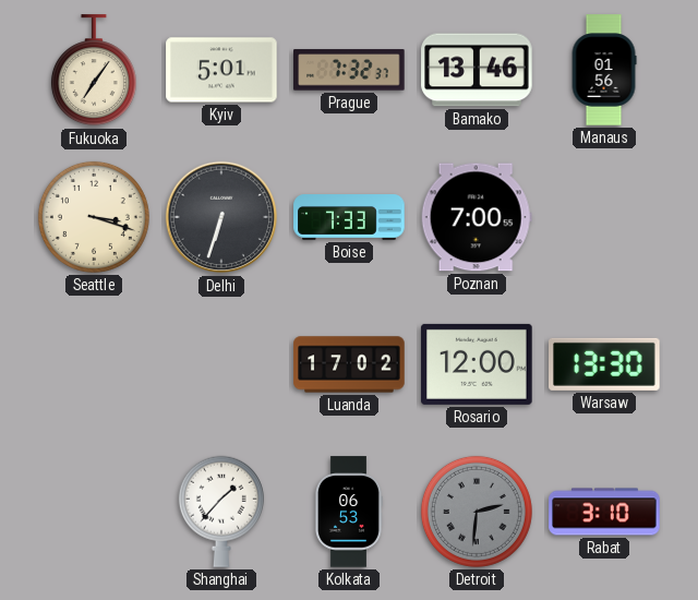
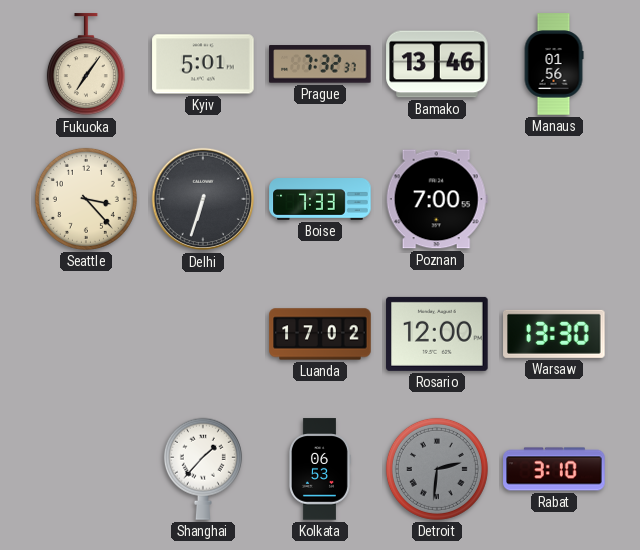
Seattle: 3:18 -> 3:23 (86, 199)
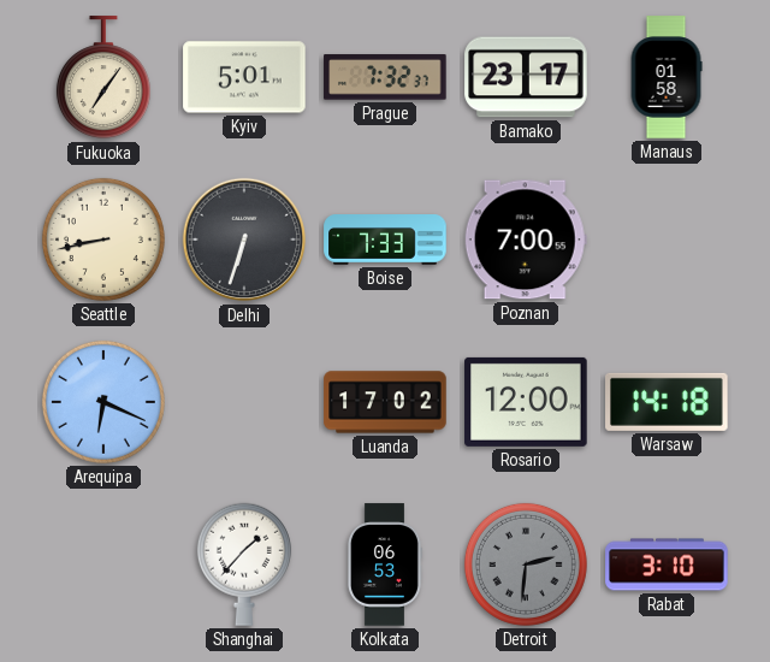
Bamako: 13:46 -> 23:17 (526, 77)
Manaus: 01:56 -> 01:58 (667, 77)
Seattle: 3:23 -> 8:43 (103, 240)
Arequipa: none -> 6:19 (103, 402)
Warsaw: 13:30 -> 14:18 (667, 402)
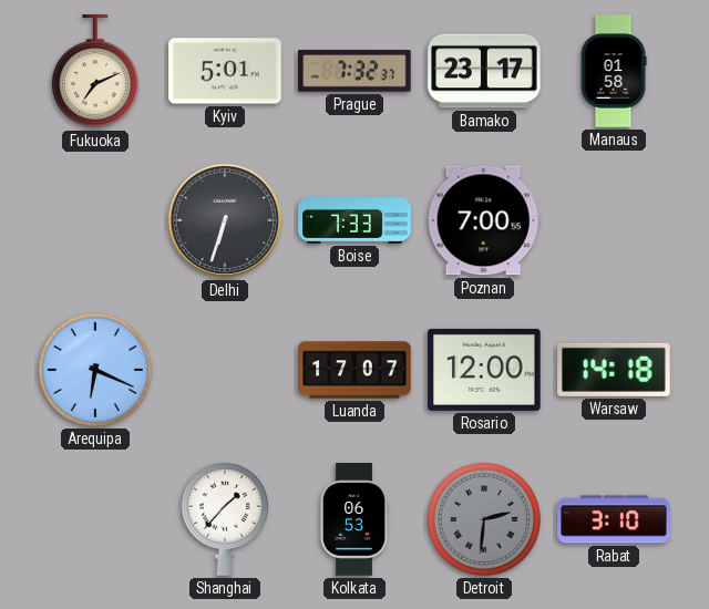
Fukuoka: 7:06 -> 7:11 (95, 72)
Seattle: 8:43 -> none (103, 240)
Luanda: 17:02 -> 17:07 (354, 370)
